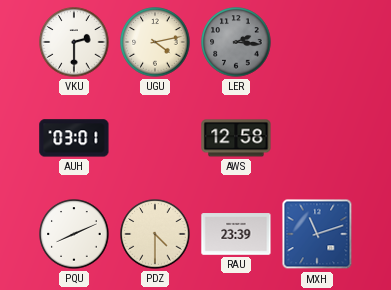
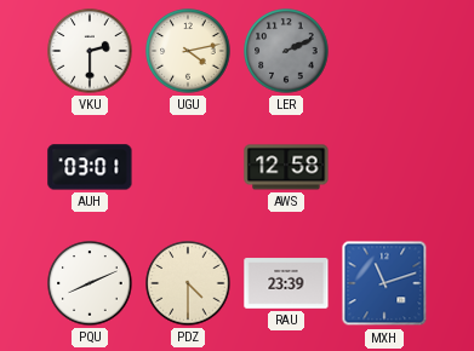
LER: 2:16 -> 2:11 (286, 51)
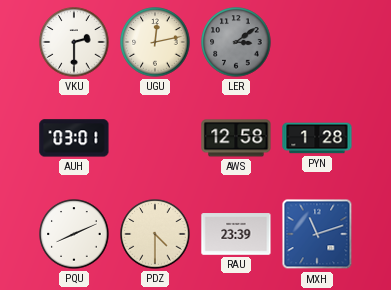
UGU: 4:13 -> 12:13 (155, 42)
LER: 2:11 -> 3:09 (236, 42)
PYN: none -> 1:28 (317, 138)
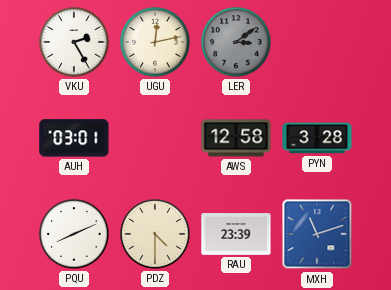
VKU: 2:30 -> 2:25 (74, 42)
PYN: 1:28 -> 3:28 (317, 138)
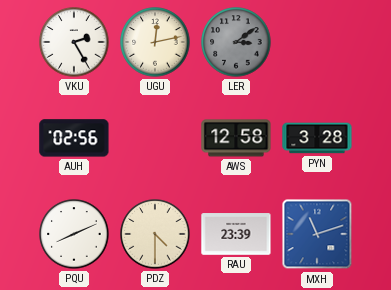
AUH: 03:01 -> 02:56 (74, 138)
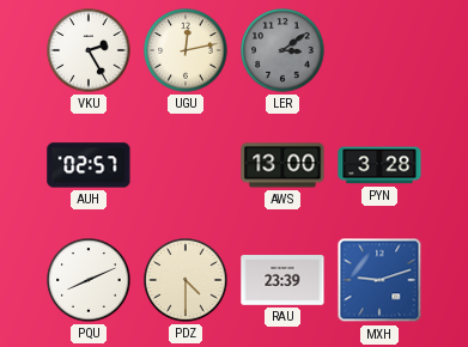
AUH: 02:56 -> 02:57 (89, 165)
AWS: 12:58 -> 13:00 (282, 165)
MXH: 11:12 -> 9:12 (379, 280)
